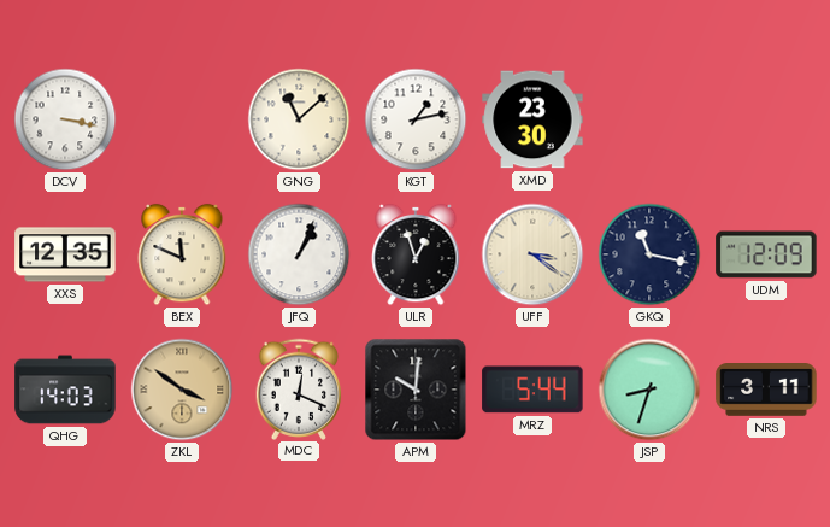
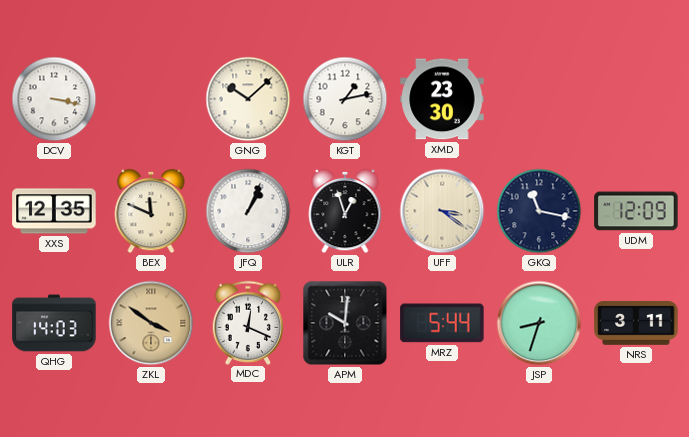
GNG: 11:08 -> 10:08 (248, 99)
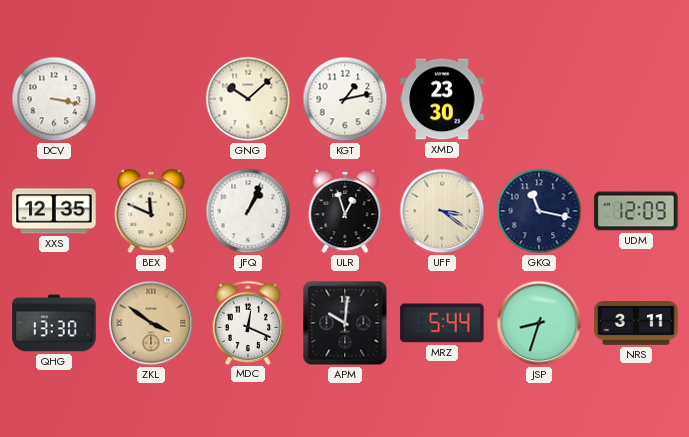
QHG: 14:03 -> 13:30 (54, 323)
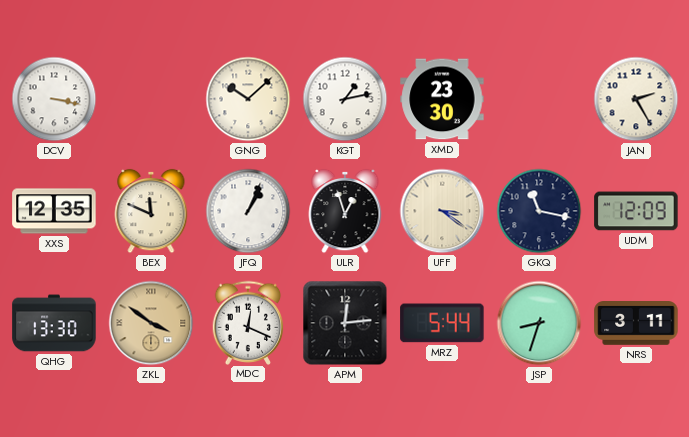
JAN: none -> 2:25 (636, 99)
APM: 10:01 -> 12:14 (345, 323)
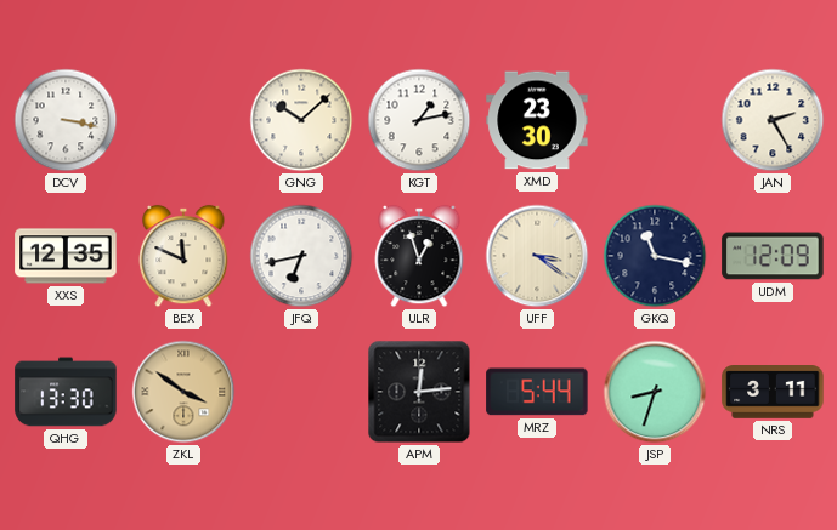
JFQ: 1:04 -> 6:43 (301, 256)
MDC: 12:19 -> none (248, 322)
